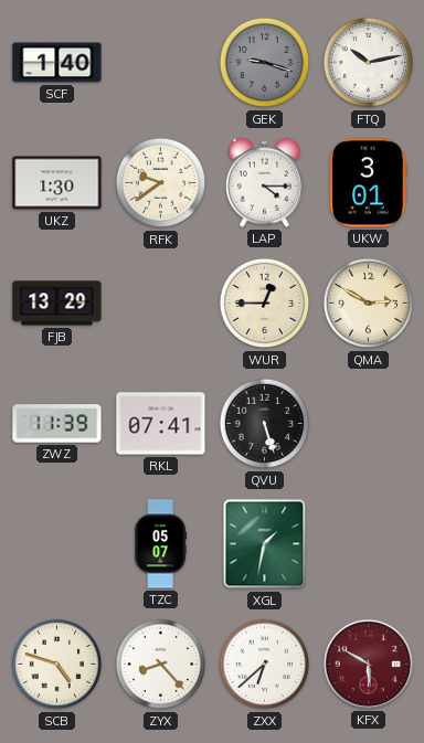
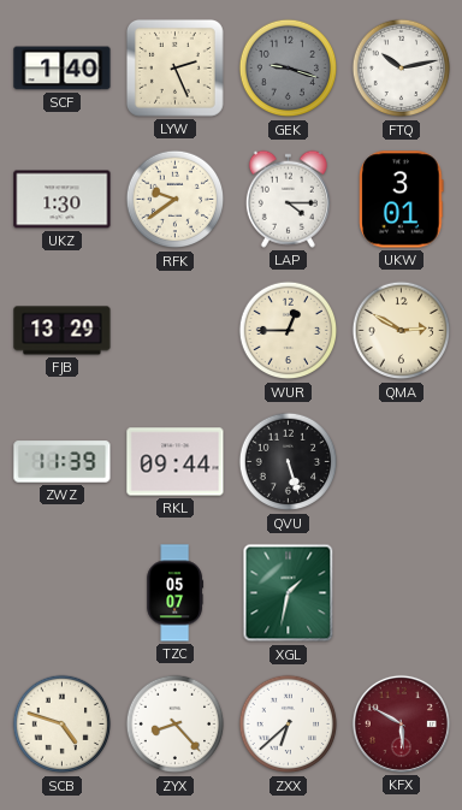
LYW: none -> 2:26 (174, 67)
RKL: 07:41 -> 09:44 (176, 462)
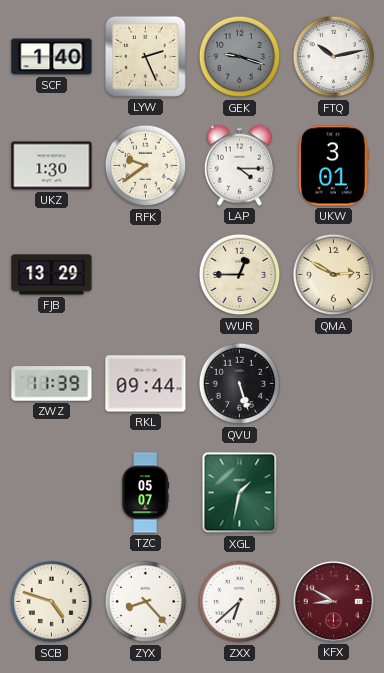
KFX: 5:50 -> 8:50 (333, 601)
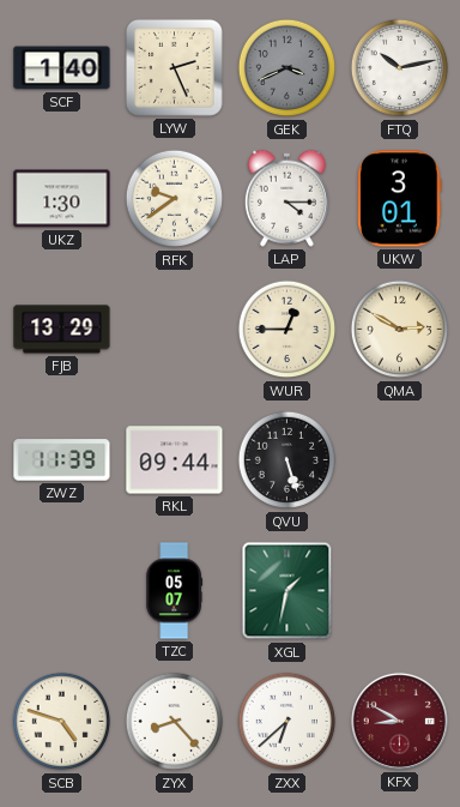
GEK: 9:18 -> 3:41 (287, 68)
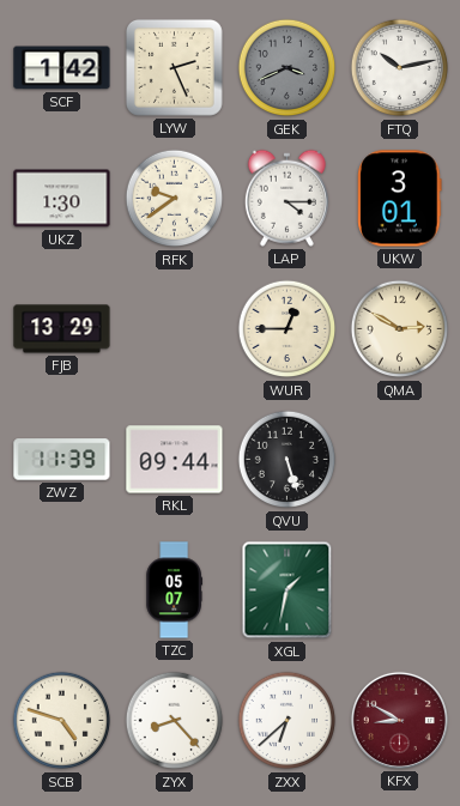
SCF: 1:40 -> 1:42 (62, 68)
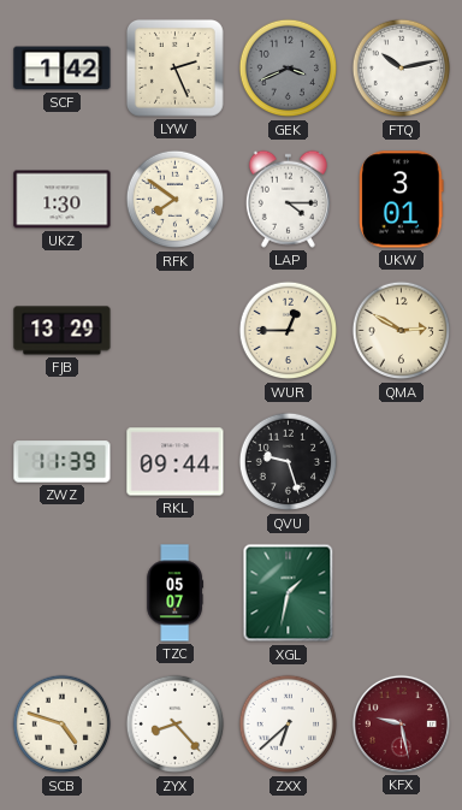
RFK: 9:39 -> 7:51 (176, 200)
QVU: 5:27 -> 9:27 (289, 462)
KFX: 8:50 -> 9:28 (401, 723)
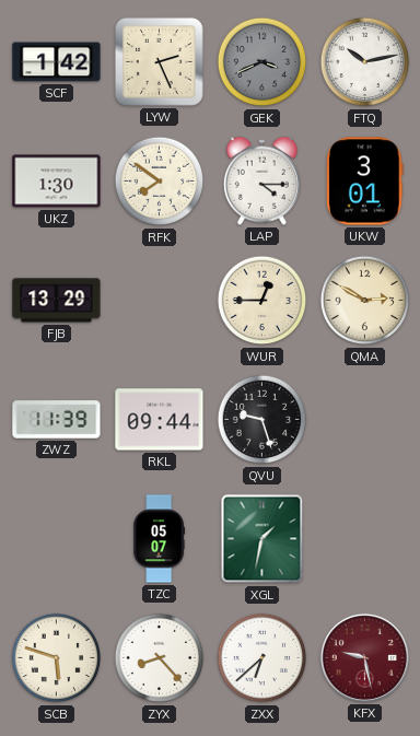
SCB: 4:48 -> 5:48 (57, 658)
